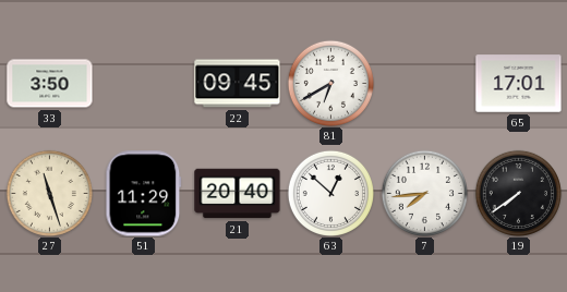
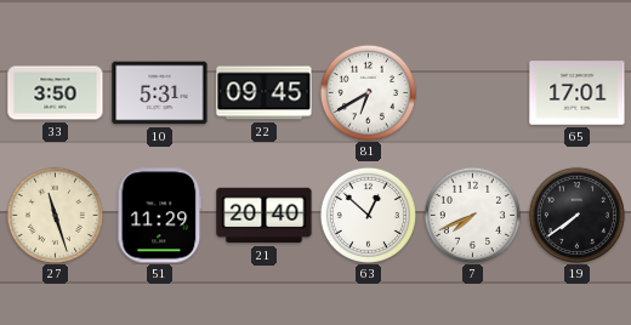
10: none -> 5:31 (160, 93)
7: 7:44 -> 7:41 (472, 215)
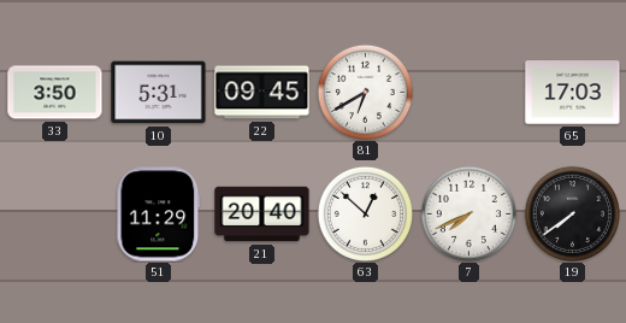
65: 17:01 -> 17:03 (573, 93)
27: 11:27 -> none (55, 215)
